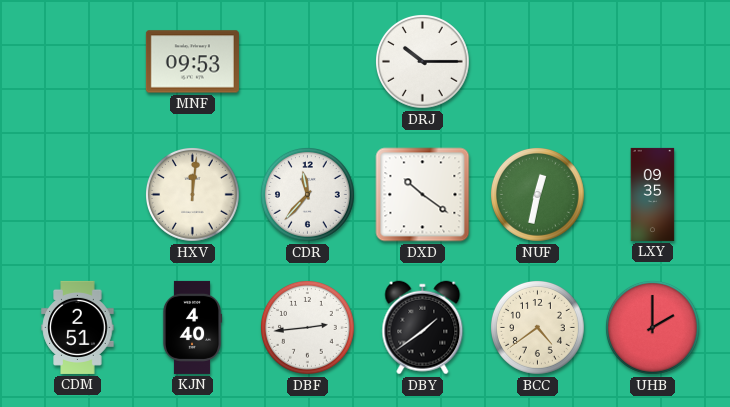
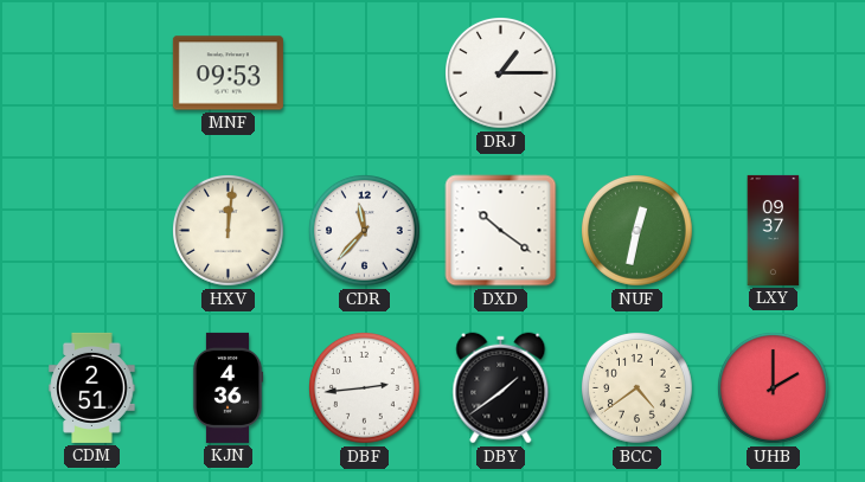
DRJ: 10:15 -> 1:15 (501, 73)
LXY: 09:35 -> 09:37 (774, 230)
KJN: 4:40 -> 4:36 (228, 387)
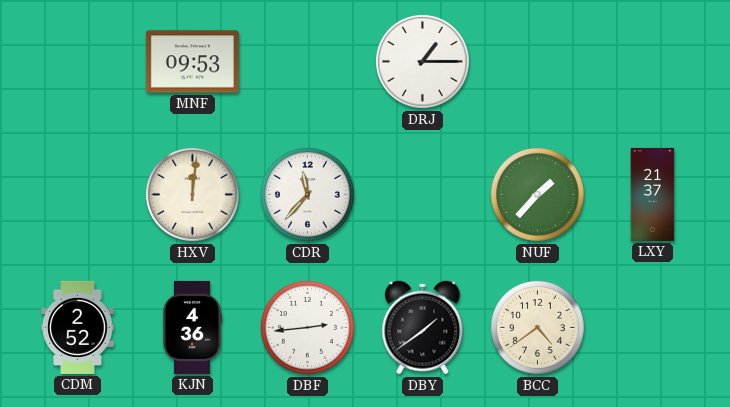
DXD: 10:21 -> none (501, 231)
NUF: 12:32 -> 1:37 (538, 195)
LXY: 09:37 -> 21:37 (653, 194)
CDM: 2:51 -> 2:52 (78, 327)
UHB: 2:00 -> none (774, 388)
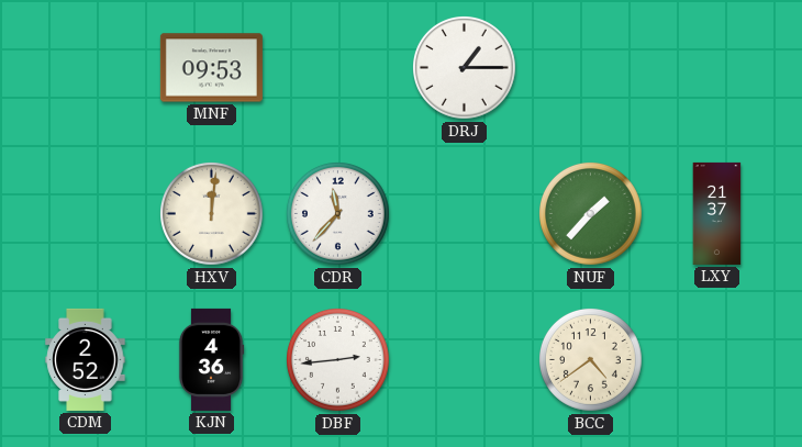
DBY: 1:39 -> none (423, 328)
